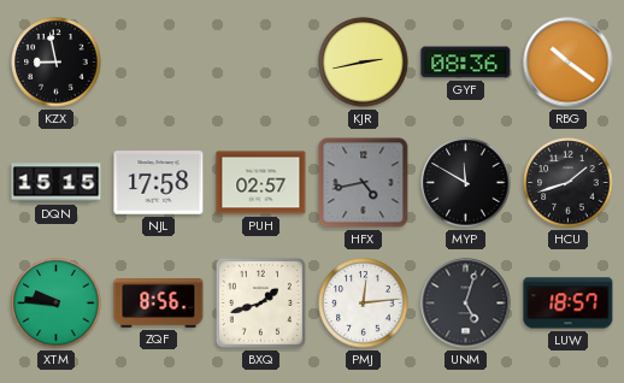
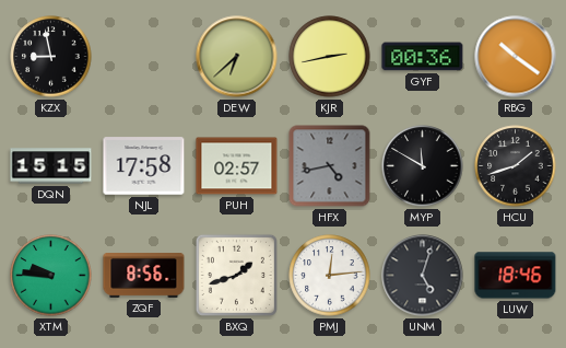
DEW: none -> 6:38 (237, 57)
GYF: 08:36 -> 00:36 (423, 57)
LUW: 18:57 -> 18:46 (516, 276)
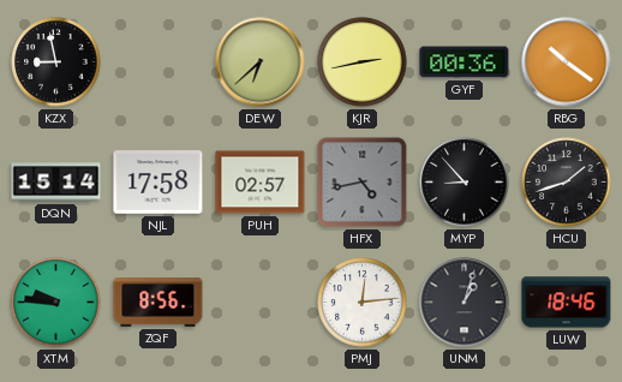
DQN: 15:15 -> 15:14 (56, 183)
MYP: 11:50 -> 8:53 (465, 183)
BXQ: 1:42 -> none (236, 275)
UNM: 5:03 -> 1:03 (465, 303)
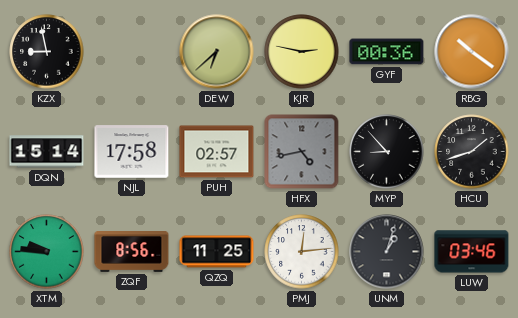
KJR: 2:43 -> 2:47 (302, 52)
QZQ: none -> 11:25 (217, 252)
LUW: 18:46 -> 03:46 (472, 252)
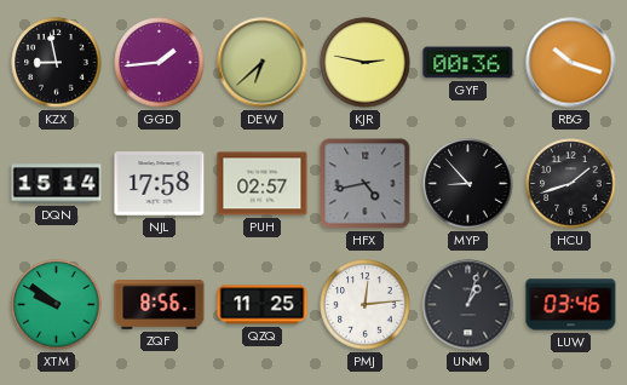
GGD: none -> 1:44 (160, 63)
RBG: 10:21 -> 10:18 (571, 63)
XTM: 9:46 -> 9:51 (57, 305)
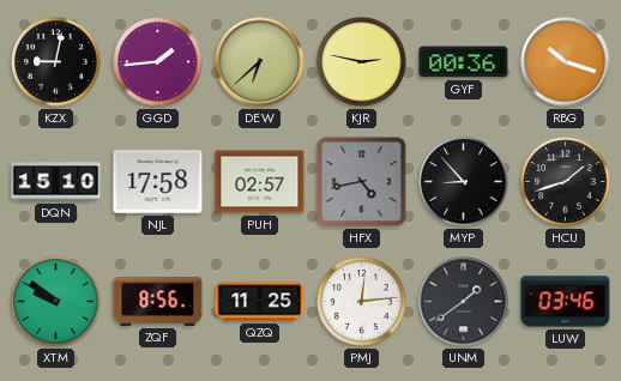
KZX: 8:58 -> 9:02 (56, 62)
DQN: 15:14 -> 15:10 (56, 182)
UNM: 1:03 -> 1:39 (464, 302)
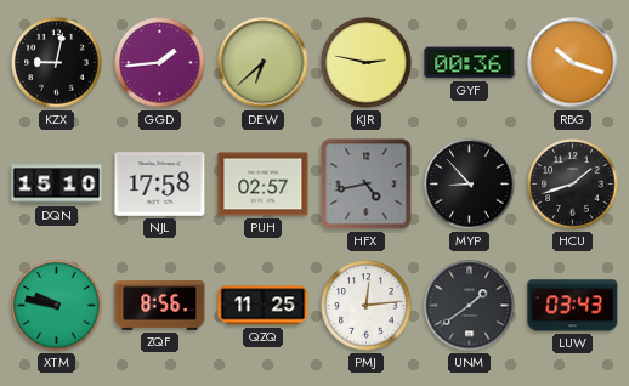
XTM: 9:51 -> 9:47 (57, 306)
LUW: 03:46 -> 03:43 (573, 306)
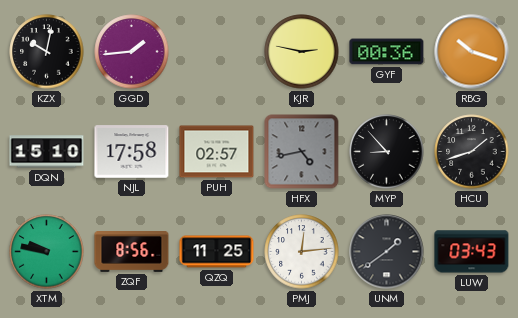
KZX: 9:02 -> 10:02 (47, 52)
DEW: 6:38 -> none (263, 63)
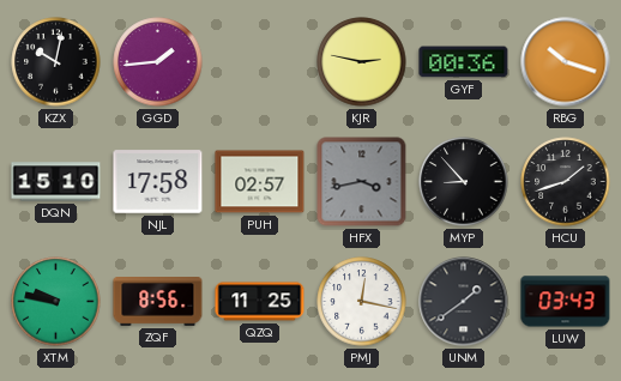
HFX: 4:43 -> 3:43 (362, 182)
PMJ: 12:14 -> 12:17 (362, 302)
